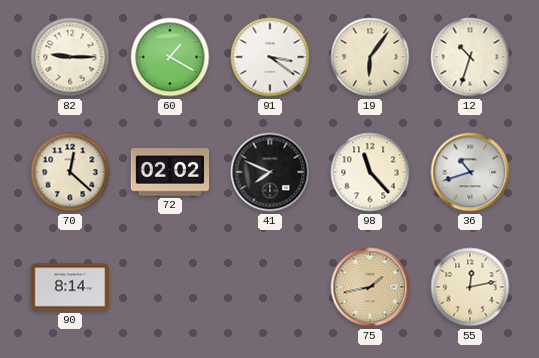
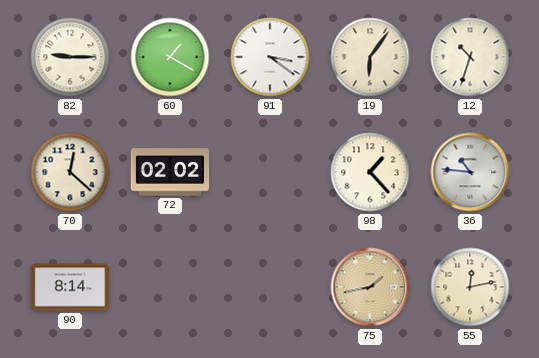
41: 7:49 -> none (270, 172)
98: 11:23 -> 1:23 (370, 172)
36: 10:42 -> 10:46 (470, 172)
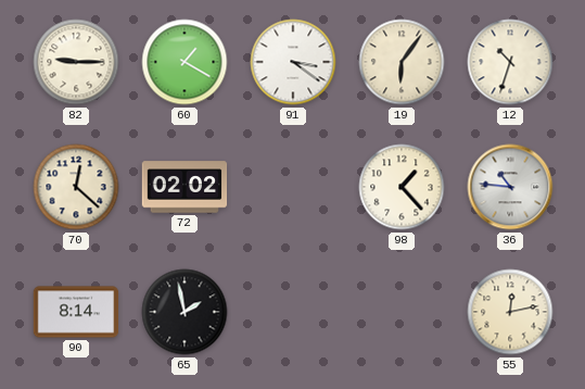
65: none -> 1:58 (185, 312)
75: 1:43 -> none (370, 287)
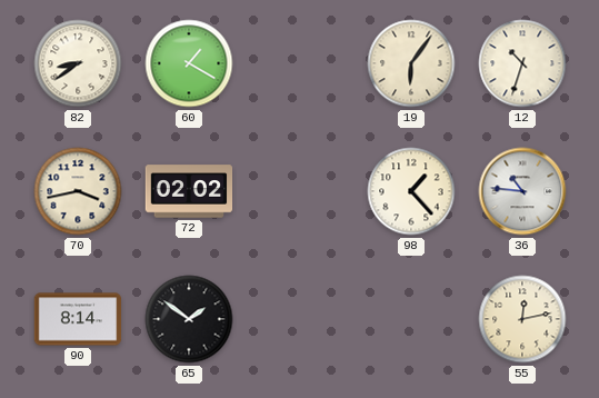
82: 9:15 -> 8:39 (78, 63)
91: 3:21 -> none (293, 62)
70: 12:22 -> 3:43 (78, 191)
65: 1:58 -> 1:51 (189, 319)
